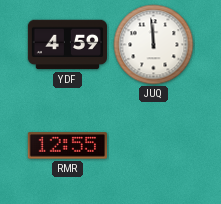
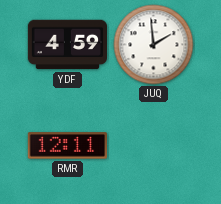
JUQ: 11:59 -> 1:59 (154, 45)
RMR: 12:55 -> 12:11 (67, 146)
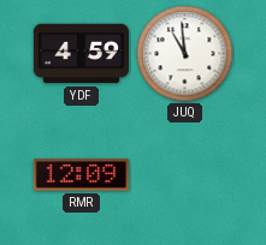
JUQ: 1:59 -> 10:59 (185, 54)
RMR: 12:11 -> 12:09 (81, 175)
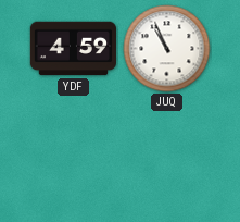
JUQ: 10:59 -> 10:56 (167, 49)
RMR: 12:09 -> none (81, 175)
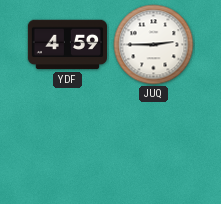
JUQ: 10:56 -> 2:45 (154, 45)
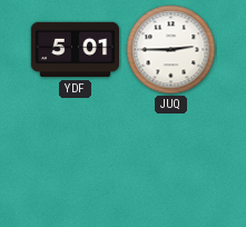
YDF: 4:59 -> 5:01 (75, 50)
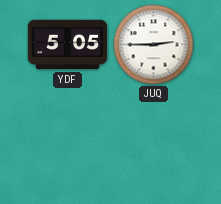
YDF: 5:01 -> 5:05 (67, 45)
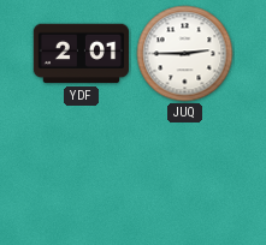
YDF: 5:05 -> 2:01 (81, 54)
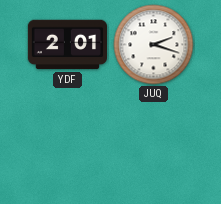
JUQ: 2:45 -> 2:18 (154, 45)
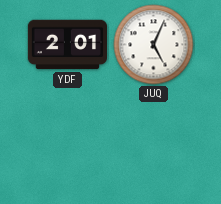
JUQ: 2:18 -> 5:04 (154, 45)
